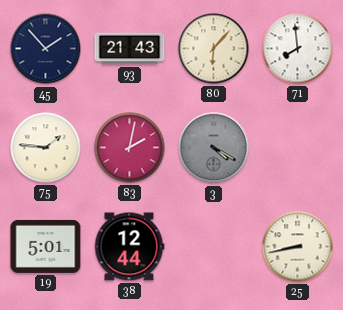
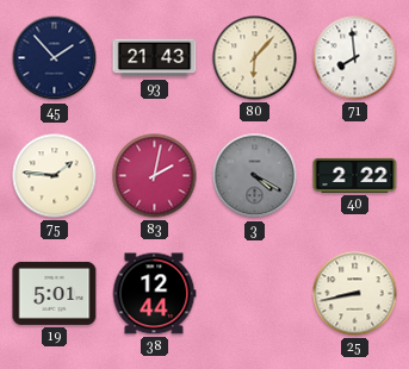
40: none -> 2:22 (355, 175)
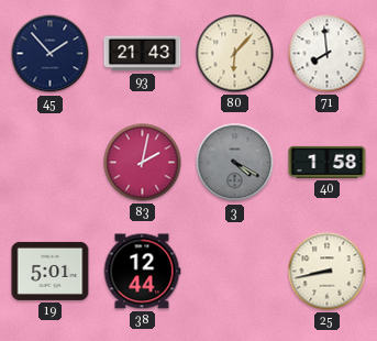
75: 1:46 -> none (55, 176)
40: 2:22 -> 1:58 (328, 162)
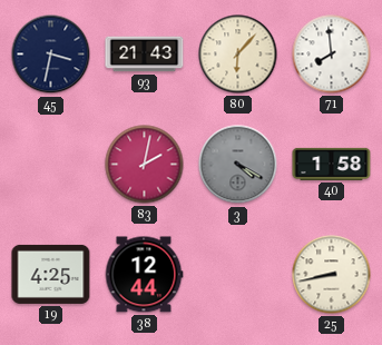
45: 1:53 -> 3:32 (51, 55)
19: 5:01 -> 4:25 (51, 274)
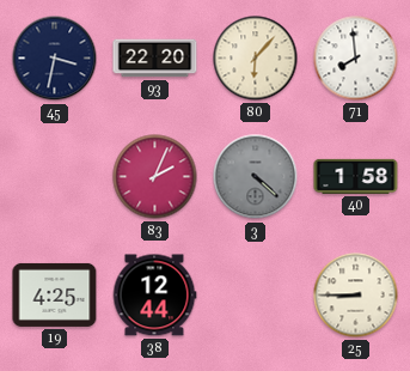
93: 21:43 -> 22:20 (155, 59)
83: 2:02 -> 2:04 (155, 177)
3: 4:20 -> 4:22 (256, 177)
25: 8:43 -> 8:45 (356, 296)
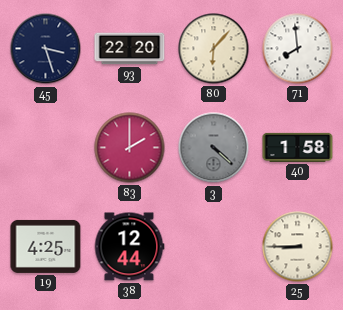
45: 3:32 -> 3:27 (46, 49)
83: 2:04 -> 2:00 (130, 148)
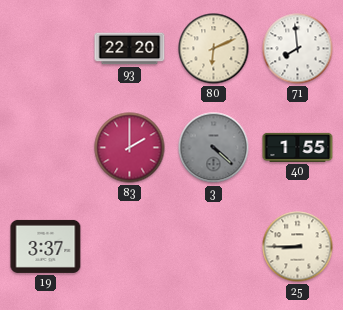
45: 3:27 -> none (46, 49)
80: 6:07 -> 6:11 (214, 49)
40: 1:58 -> 1:55 (298, 147)
19: 4:25 -> 3:37 (46, 246)
38: 12:44 -> none (129, 247)
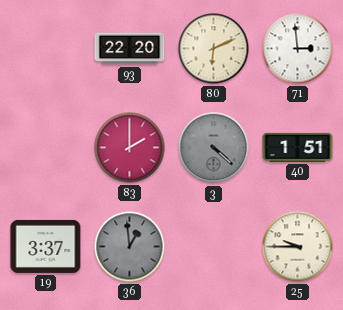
71: 7:59 -> 2:59 (298, 49)
40: 1:55 -> 1:51 (298, 147)
36: none -> 12:59 (130, 247)
25: 8:45 -> 9:45 (298, 247)
